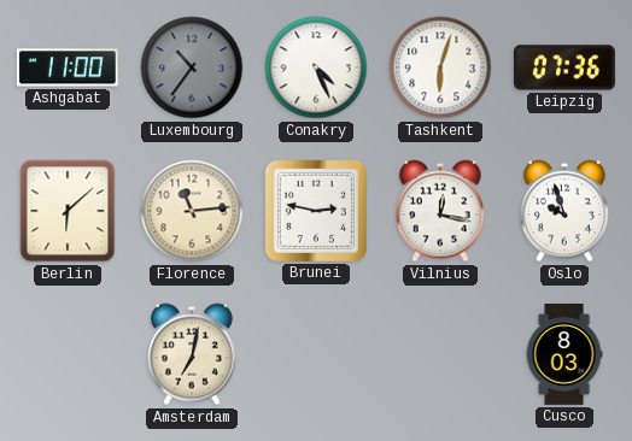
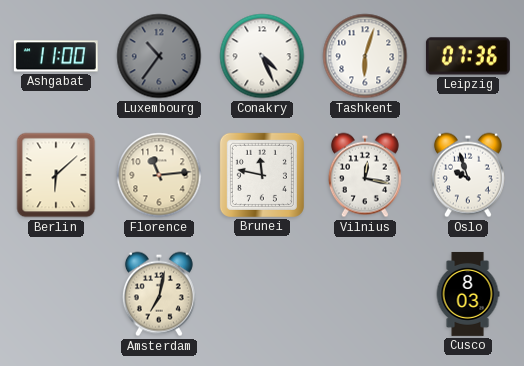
Brunei: 2:47 -> 11:47 (262, 175)
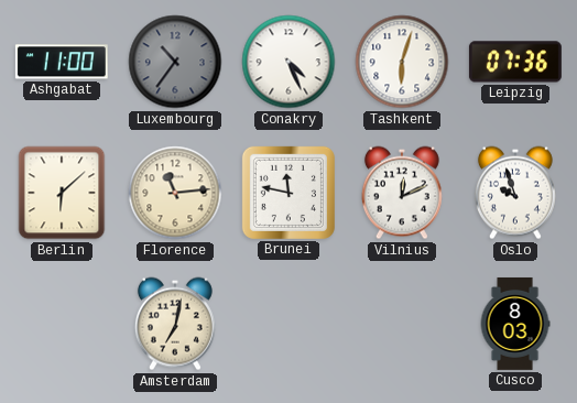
Vilnius: 12:17 -> 12:11 (402, 193)
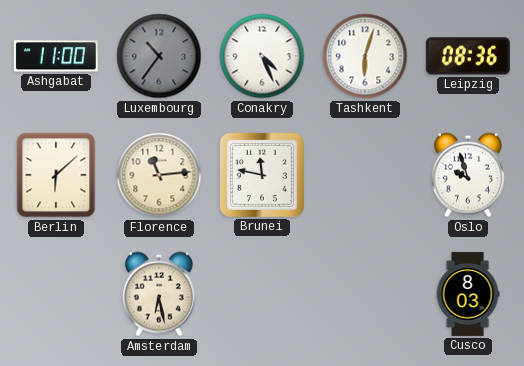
Leipzig: 07:36 -> 08:36 (468, 56)
Vilnius: 12:11 -> none (402, 193)
Amsterdam: 7:02 -> 6:28 (159, 294)
